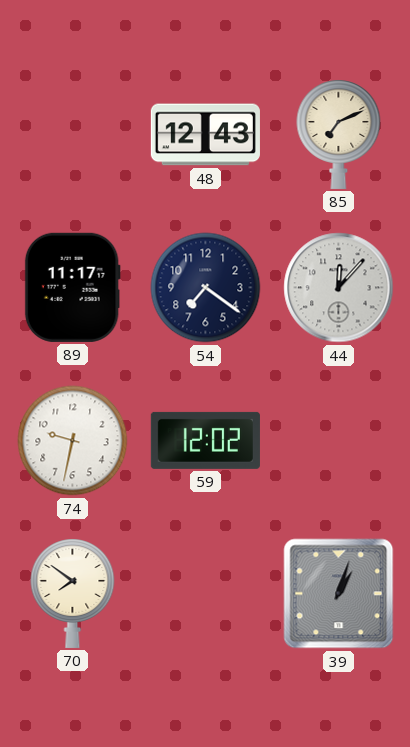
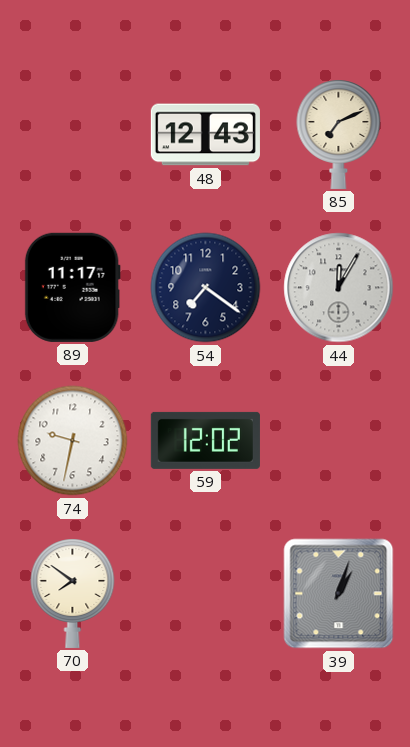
44: 12:07 -> 12:05 (339, 288)
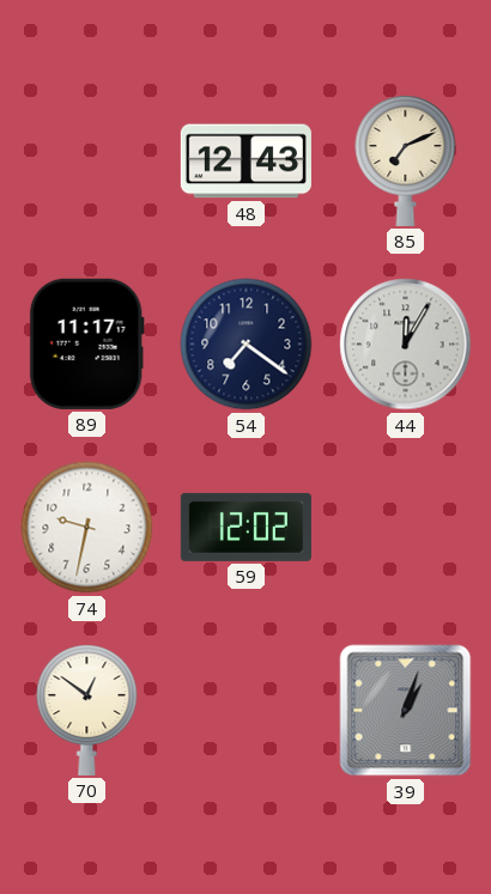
70: 7:51 -> 12:51 (87, 710)
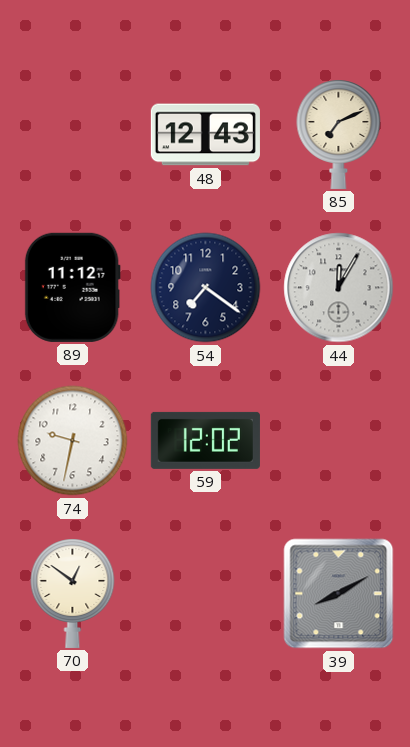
89: 11:17 -> 11:12 (72, 287)
39: 1:03 -> 8:10 (339, 594)
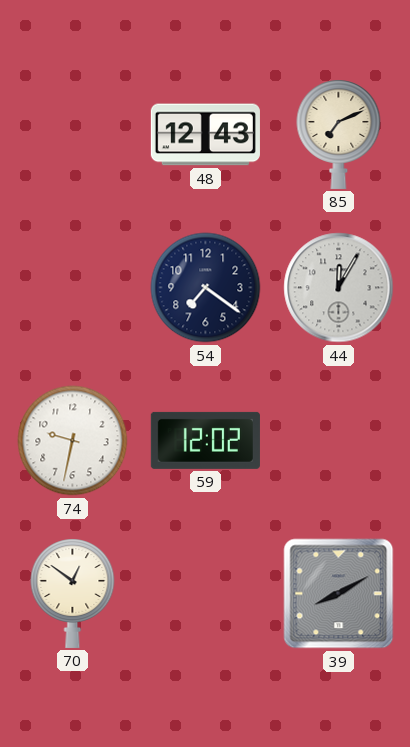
89: 11:12 -> none (72, 287)
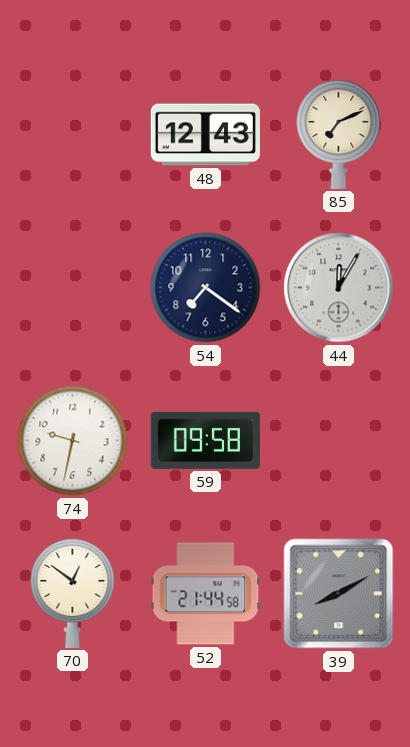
59: 12:02 -> 09:58 (205, 440)
52: none -> 21:44 (206, 594)
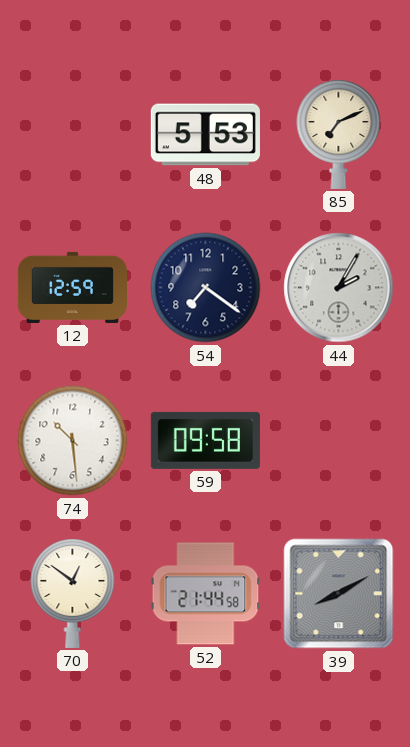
48: 12:43 -> 5:53 (205, 135)
12: none -> 12:59 (72, 287)
44: 12:05 -> 2:05 (339, 288)
74: 9:32 -> 10:29 (73, 441)
